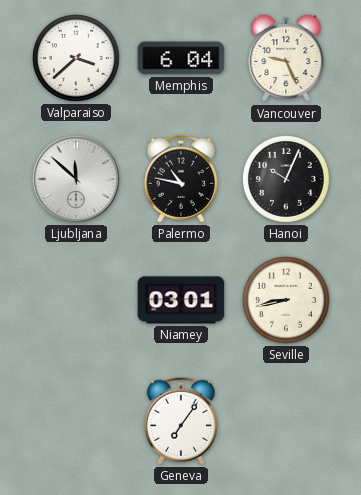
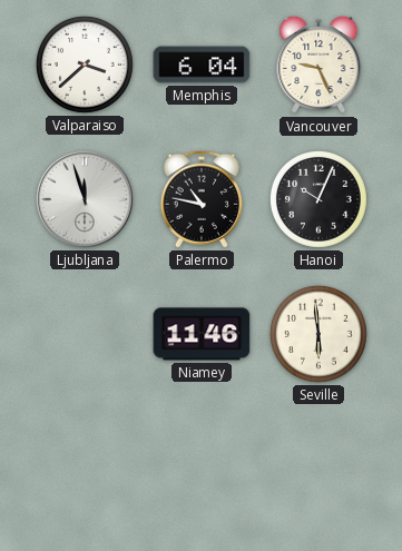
Ljubljana: 11:52 -> 11:57 (86, 200)
Niamey: 03:01 -> 11:46 (202, 334)
Seville: 8:43 -> 5:59 (318, 334)
Geneva: 7:06 -> none (181, 421)
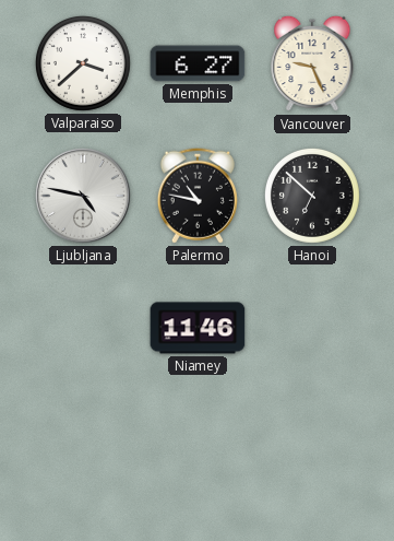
Memphis: 6:04 -> 6:27 (198, 63)
Ljubljana: 11:57 -> 4:47 (84, 197)
Hanoi: 10:04 -> 6:52 (312, 196)
Seville: 5:59 -> none (318, 334)
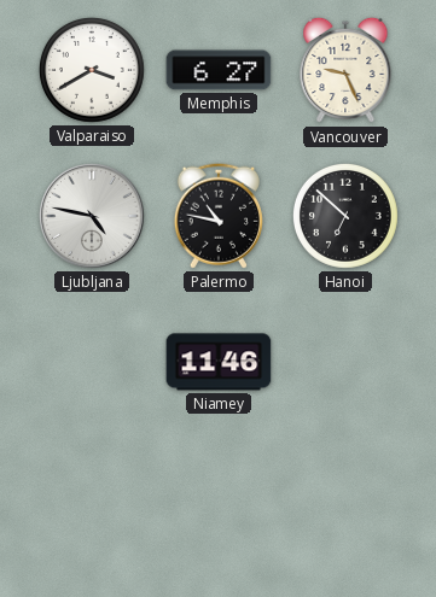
Valparaiso: 3:38 -> 3:40 (92, 70)
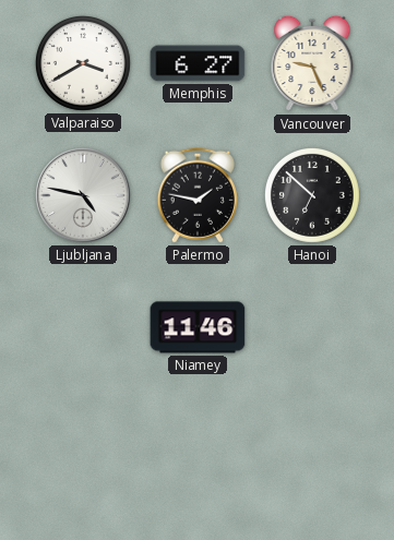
Palermo: 10:47 -> 1:47 (198, 195)
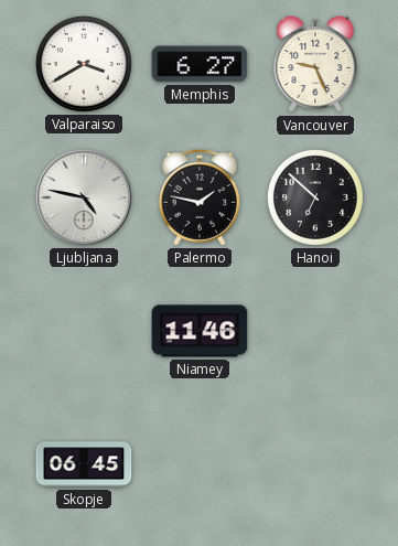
Skopje: none -> 06:45 (84, 464)
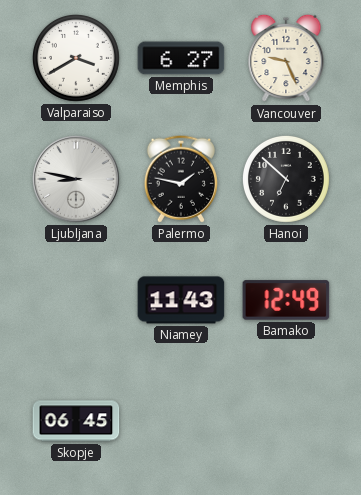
Ljubljana: 4:47 -> 8:47 (77, 180)
Niamey: 11:46 -> 11:43 (181, 300)
Bamako: none -> 12:49 (286, 300)
